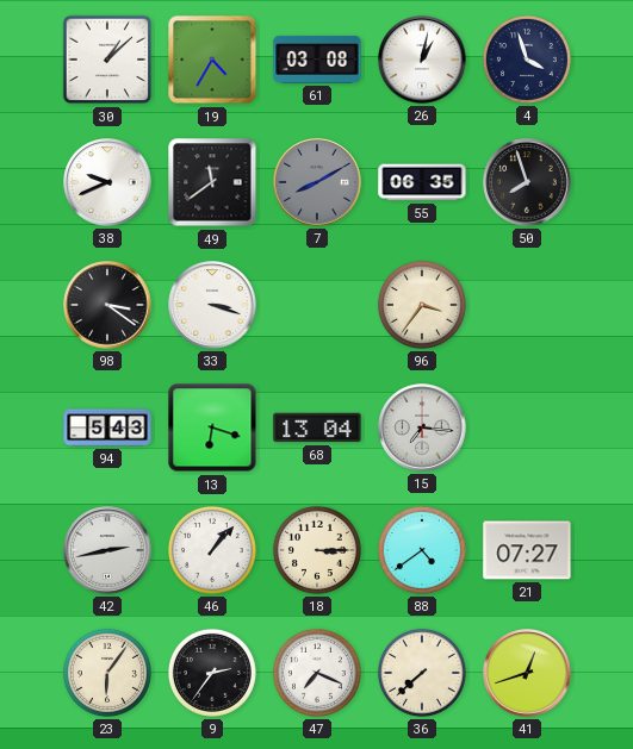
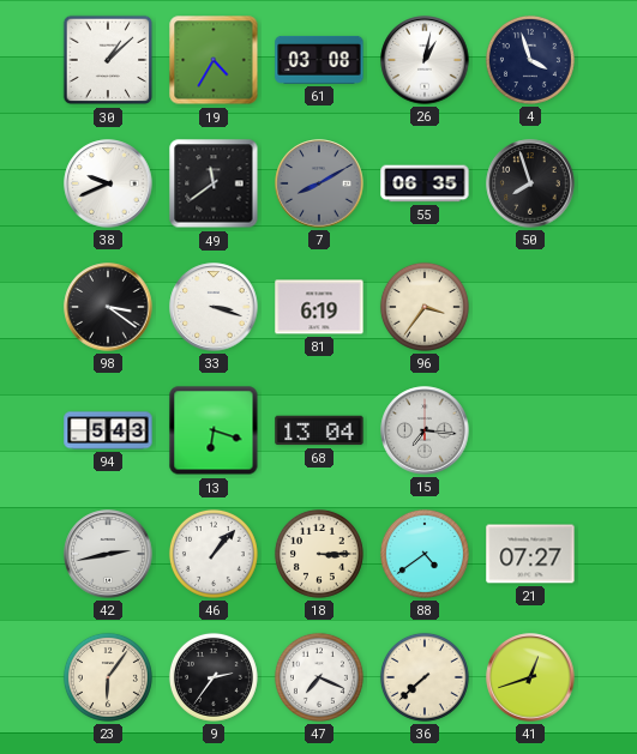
81: none -> 6:19 (319, 307)
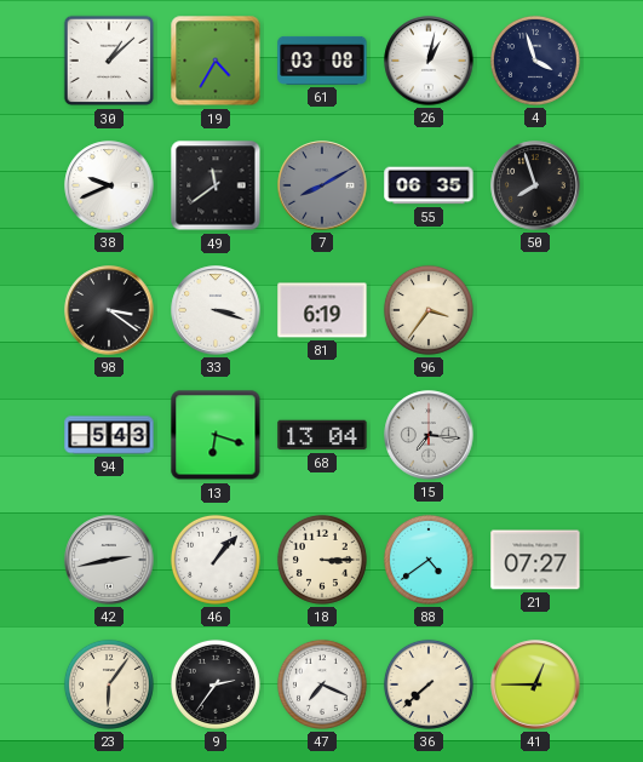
41: 12:42 -> 12:45 (535, 684)
